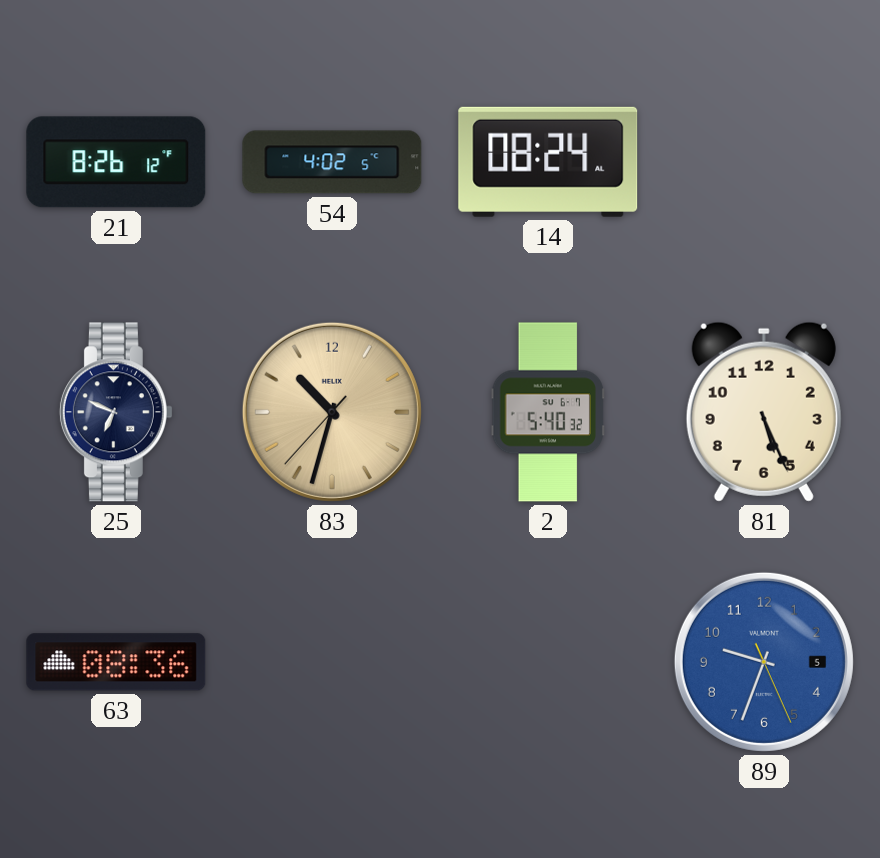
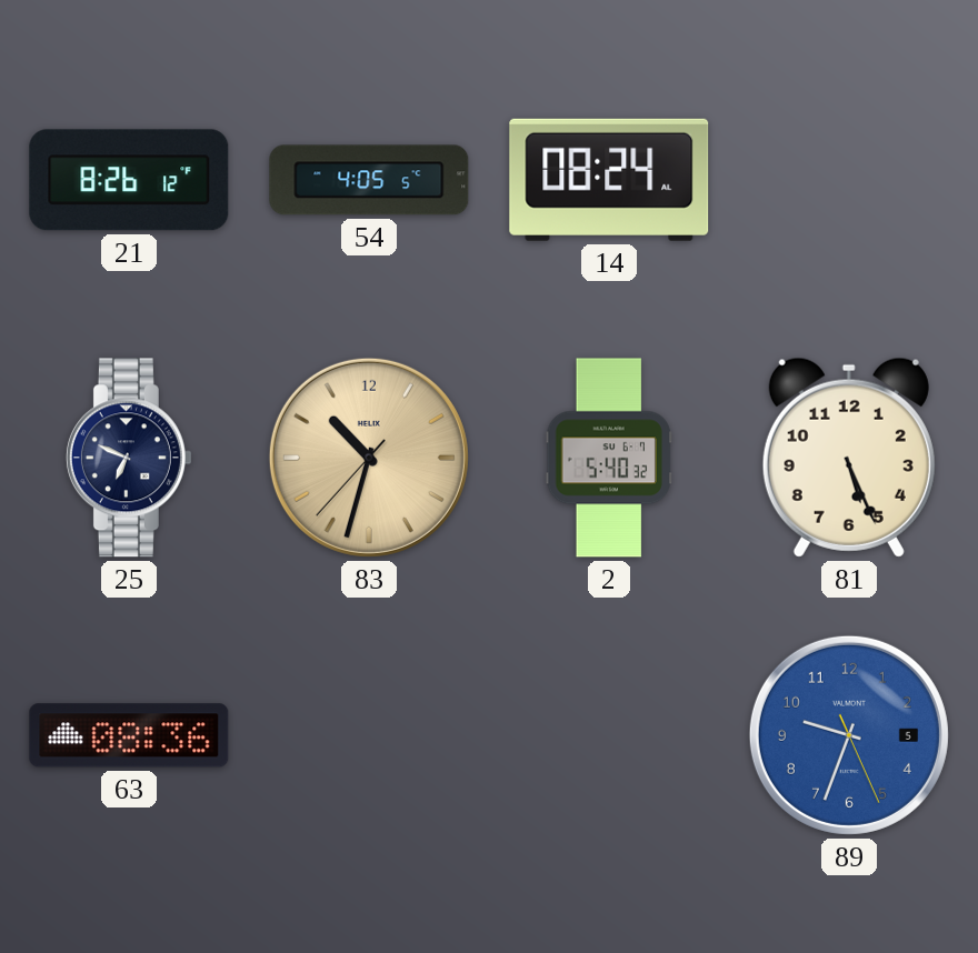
54: 4:02 -> 4:05 (369, 180)
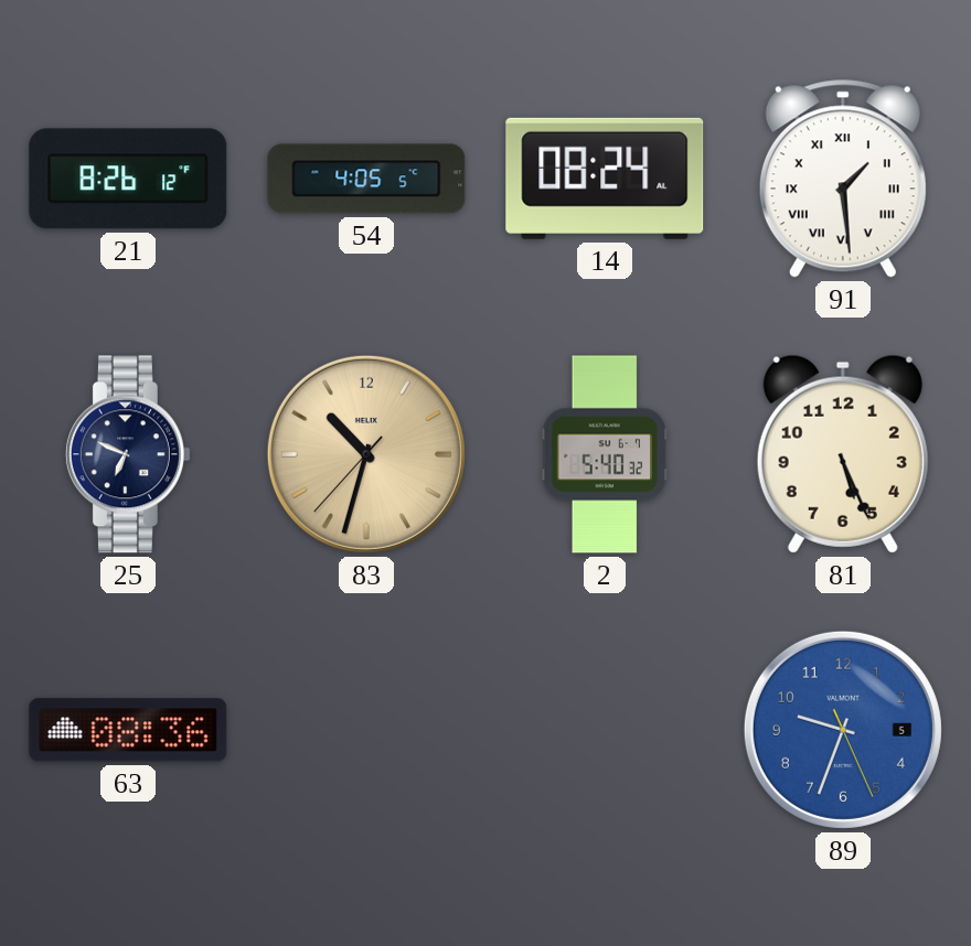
91: none -> 1:29 (843, 179)
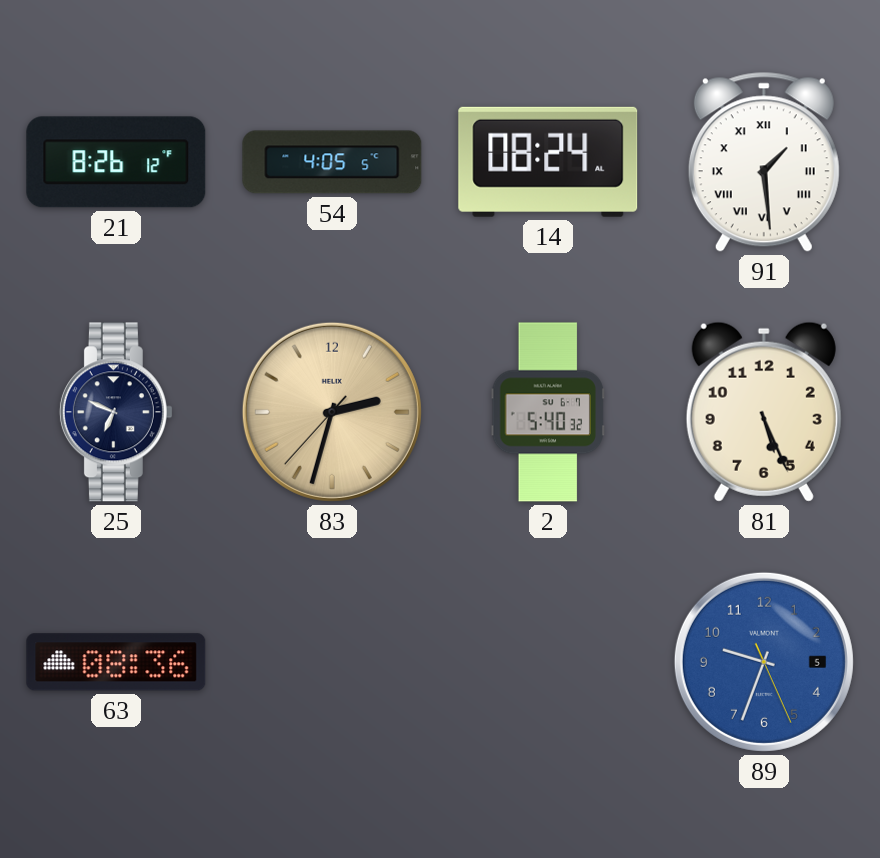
83: 10:32 -> 2:32 (332, 412)
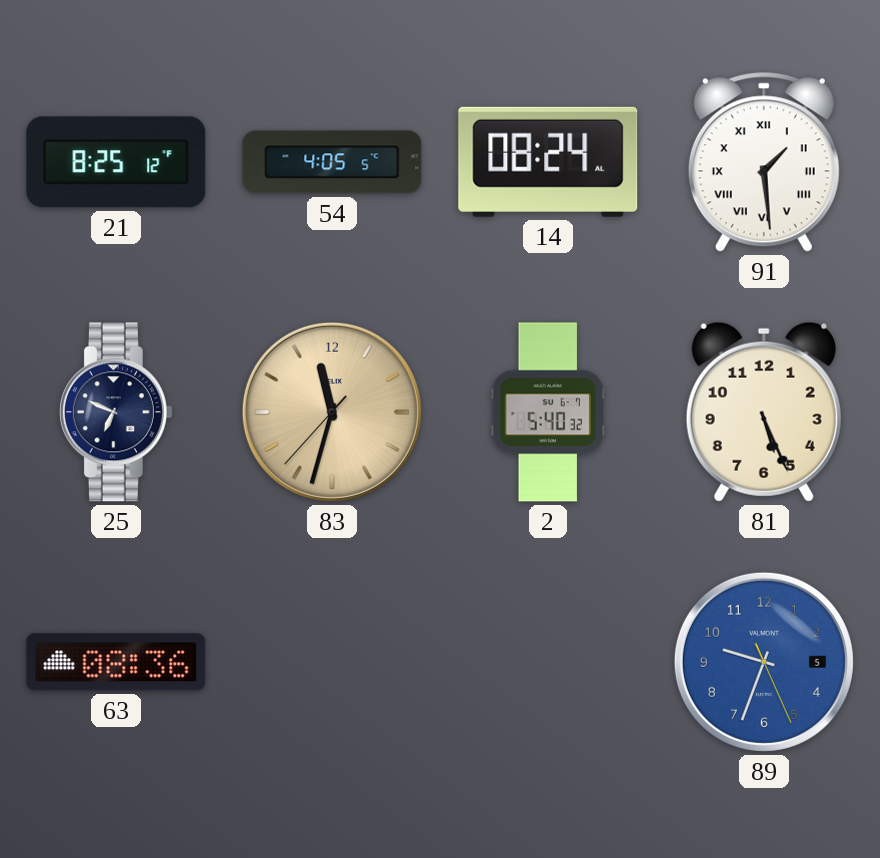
21: 8:26 -> 8:25 (116, 162)
83: 2:32 -> 11:32 (332, 412)
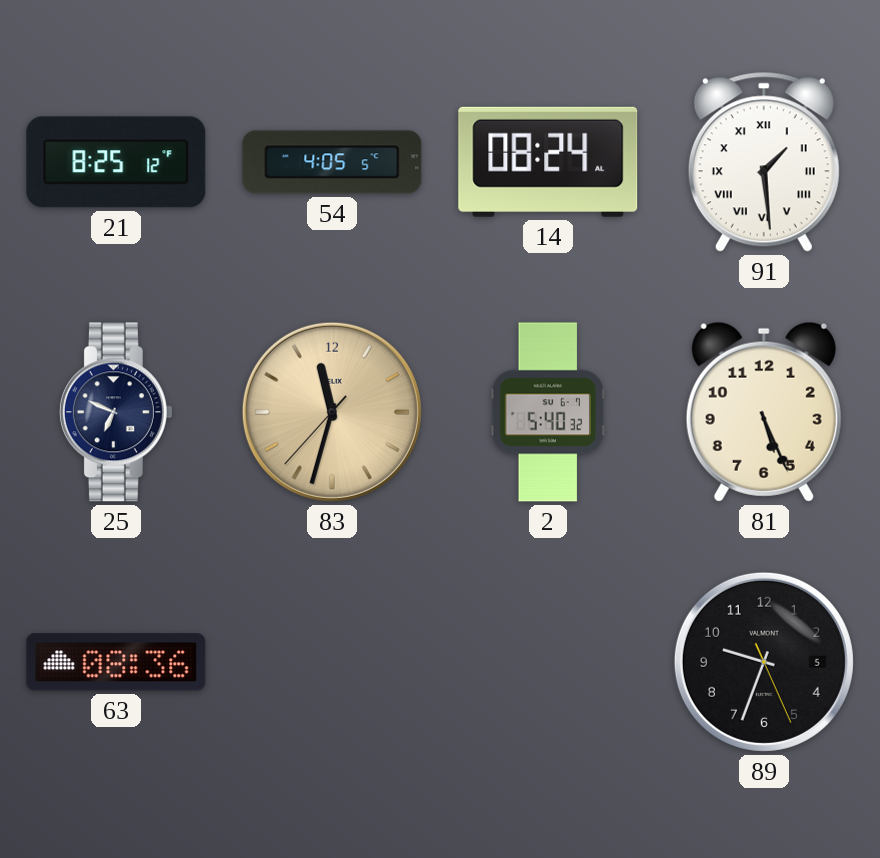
89 dial: blue -> black (764, 662)
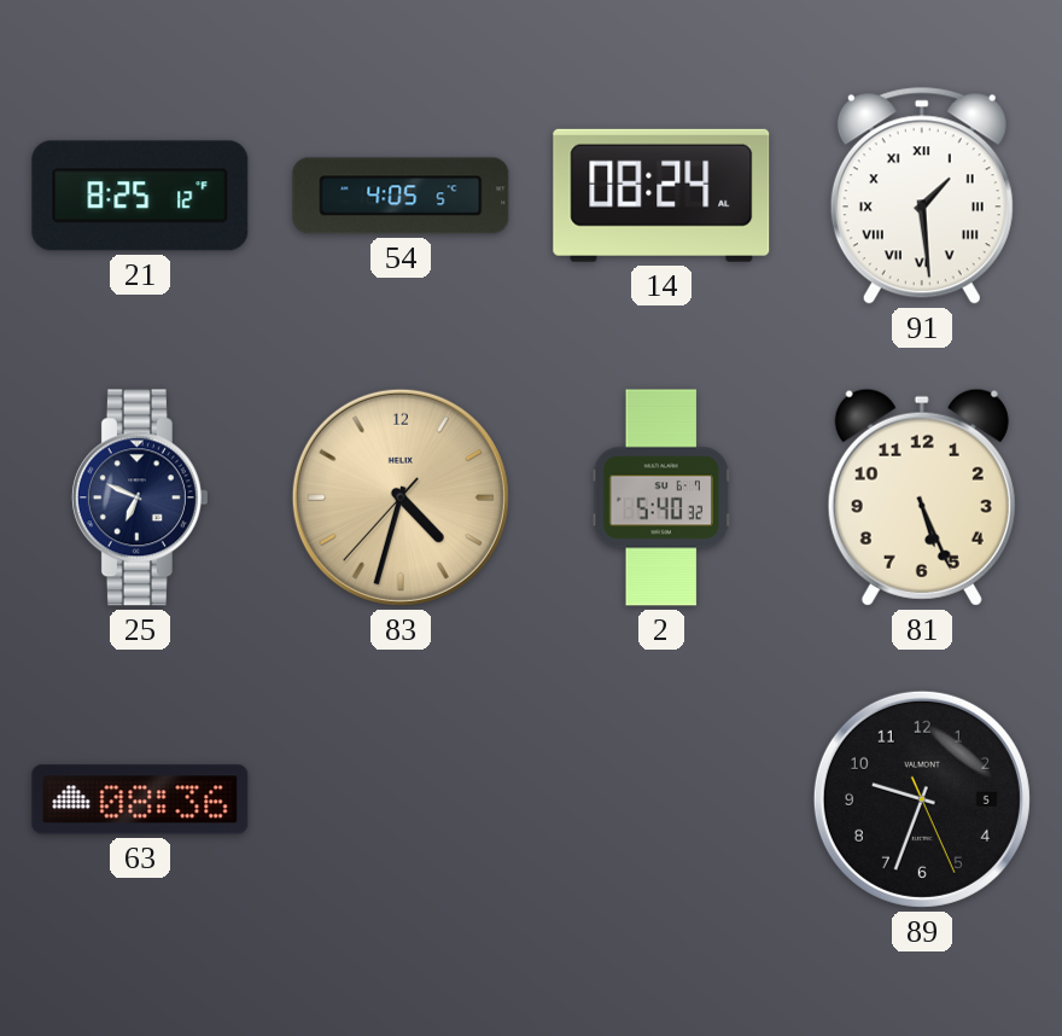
83: 11:32 -> 4:32 (401, 497)
